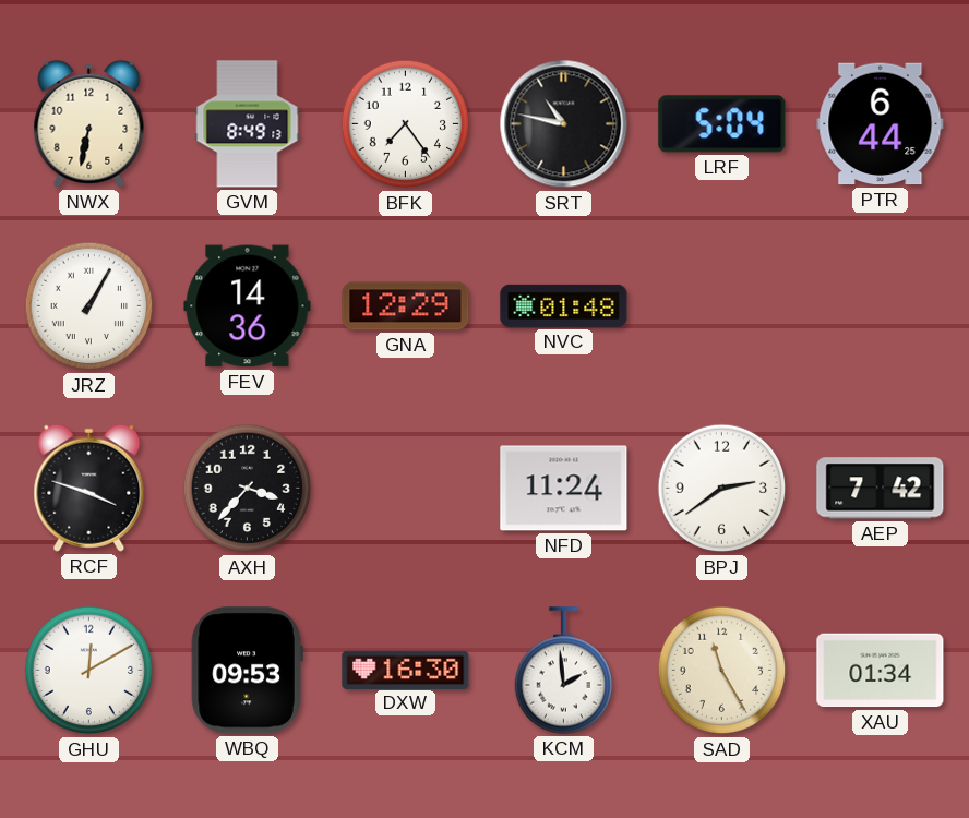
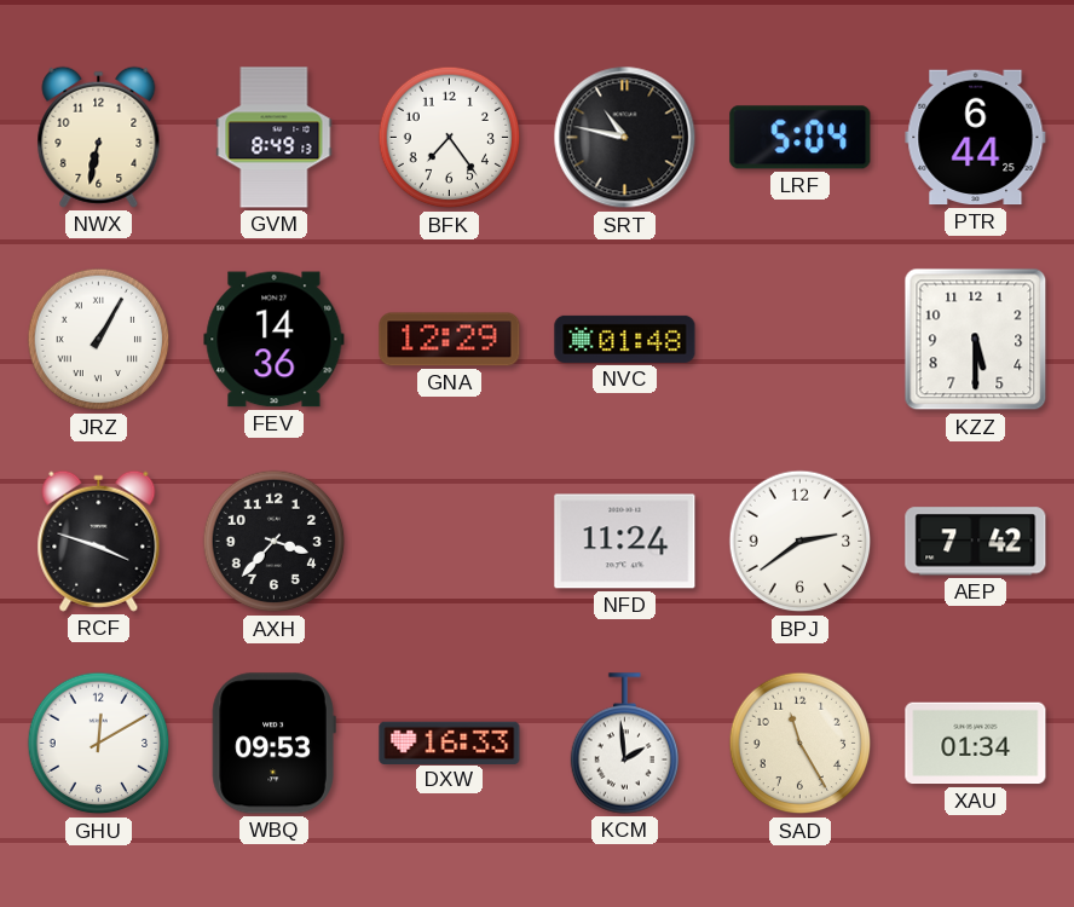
KZZ: none -> 5:30 (976, 340)
DXW: 16:30 -> 16:33 (450, 743)
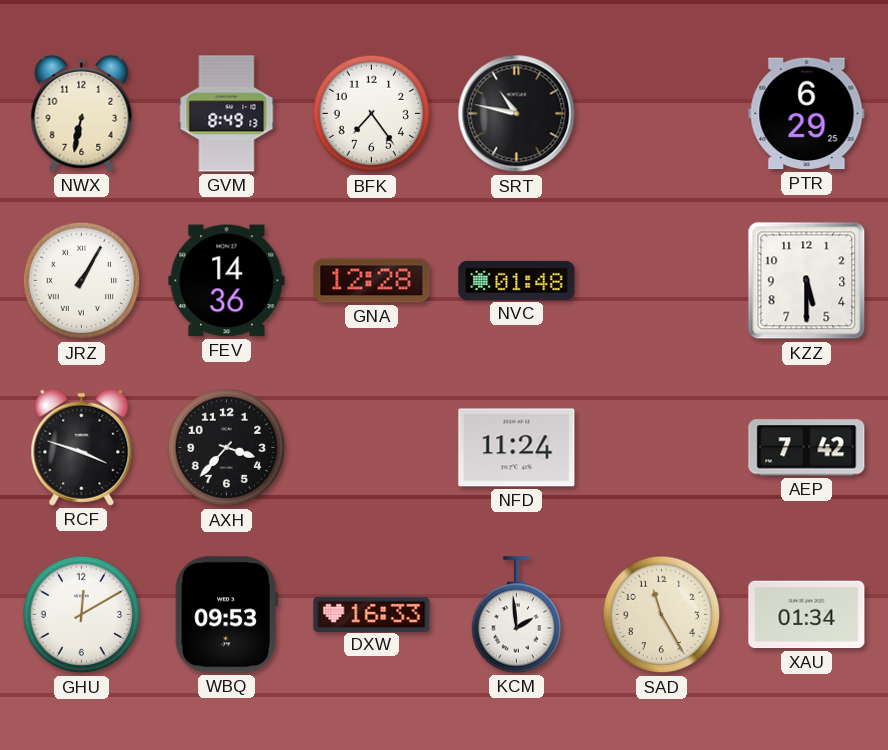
LRF: 5:04 -> none (801, 138)
PTR: 6:44 -> 6:29 (807, 114)
GNA: 12:29 -> 12:28 (372, 281)
BPJ: 2:39 -> none (801, 542)
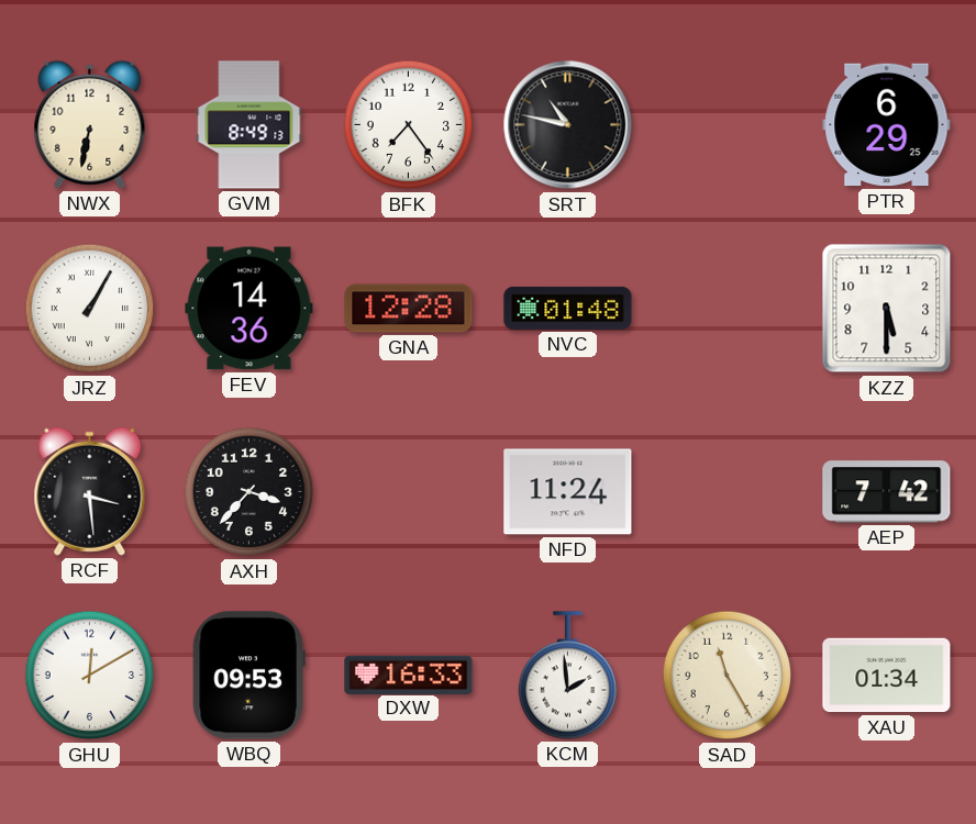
RCF: 3:48 -> 3:29 (90, 491)
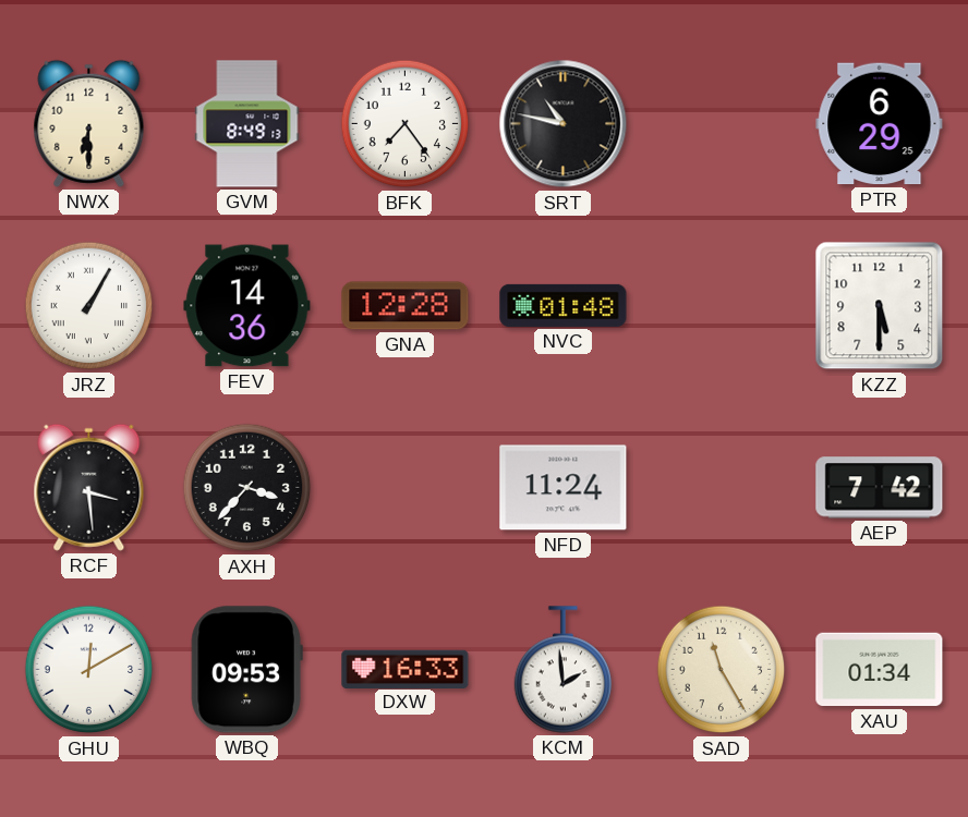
NWX: 6:32 -> 6:30 (89, 123)
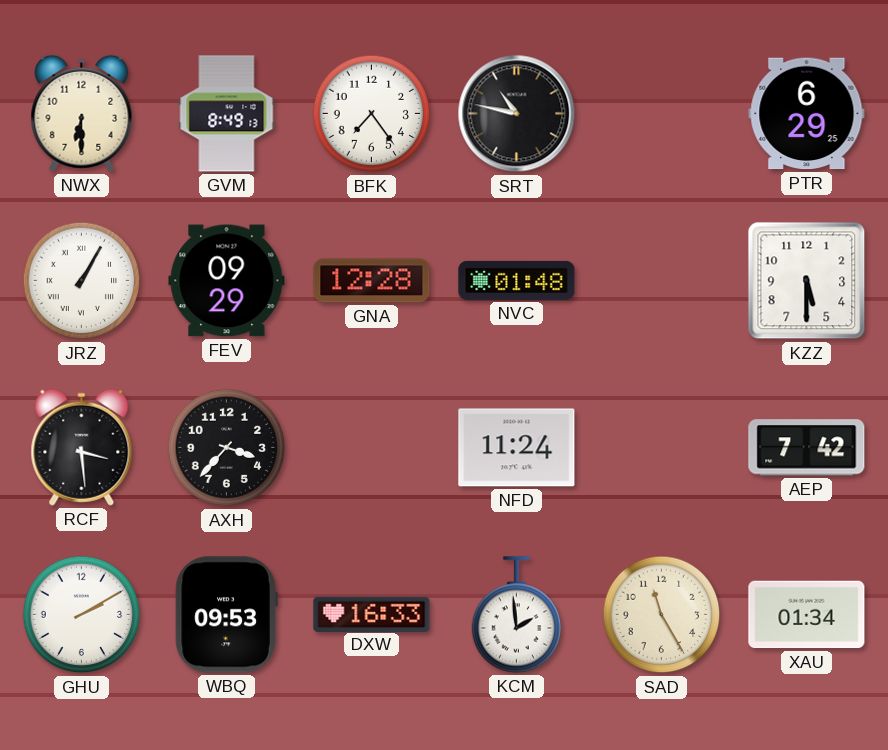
FEV: 14:36 -> 09:29 (227, 281)
GHU: 12:10 -> 2:10 (82, 615)
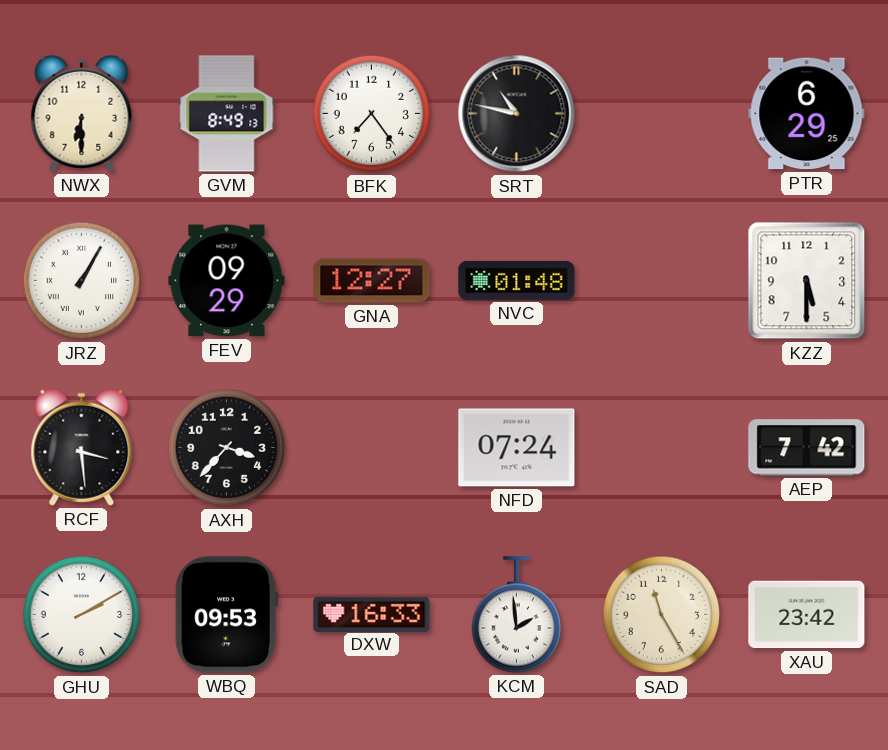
GNA: 12:28 -> 12:27 (372, 281)
NFD: 11:24 -> 07:24 (517, 448)
XAU: 01:34 -> 23:42 (807, 615)
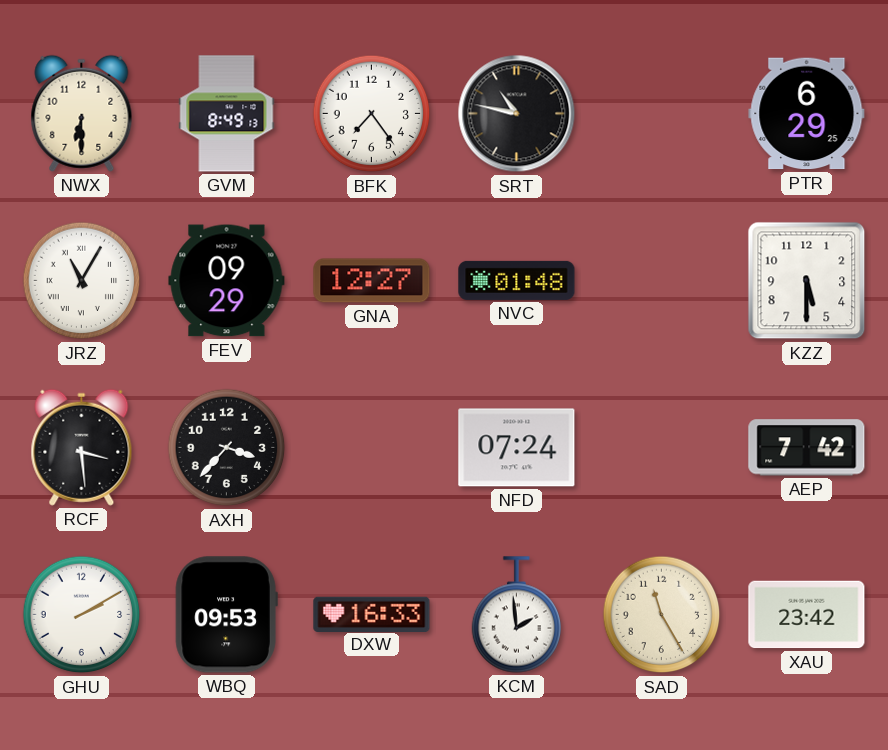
JRZ: 1:05 -> 11:05 (82, 281)
